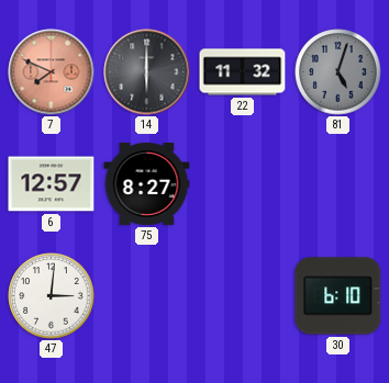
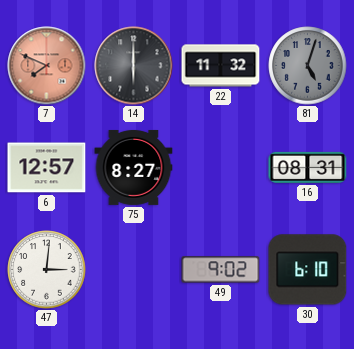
16: none -> 08:31 (308, 167)
49: none -> 9:02 (221, 270)
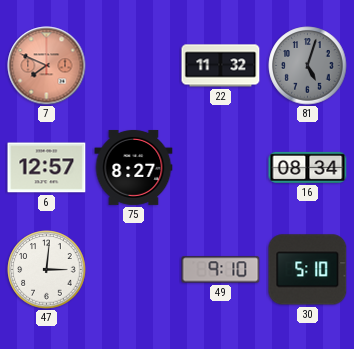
14: 6:00 -> none (134, 66)
16: 08:31 -> 08:34 (308, 167)
49: 9:02 -> 9:10 (221, 270)
30: 6:10 -> 5:10 (308, 270)
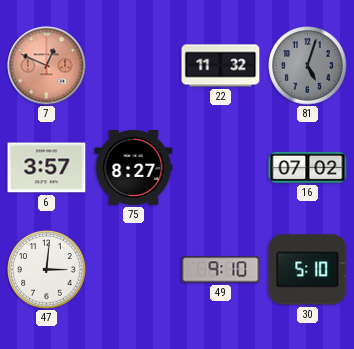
7: 7:49 -> 12:49 (47, 66)
6: 12:57 -> 3:57 (47, 168)
16: 08:34 -> 07:02 (308, 167)
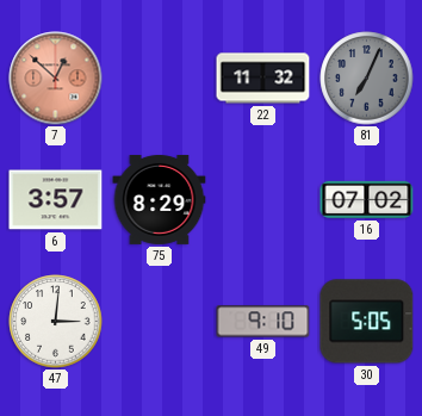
7: 12:49 -> 12:52 (56, 79)
81: 5:03 -> 7:04 (367, 79)
75: 8:27 -> 8:29 (160, 199)
30: 5:10 -> 5:05 (367, 322)
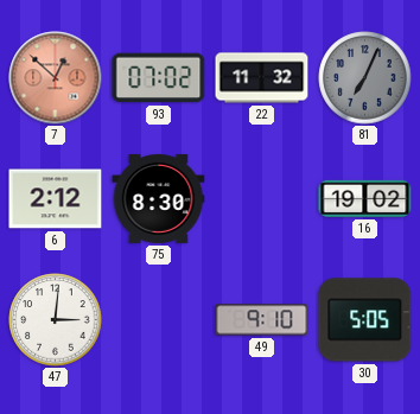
93: none -> 07:02 (159, 78)
6: 3:57 -> 2:12 (56, 199)
75: 8:29 -> 8:30 (159, 198)
16: 07:02 -> 19:02 (365, 198)
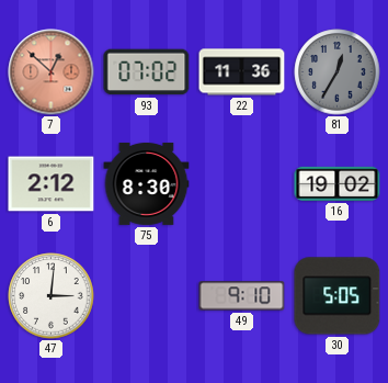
22: 11:32 -> 11:36 (242, 72)
81: 7:04 -> 12:35 (338, 72)
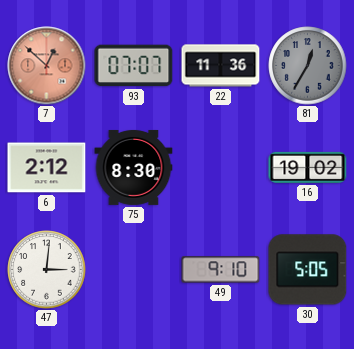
93: 07:02 -> 07:07 (134, 66)
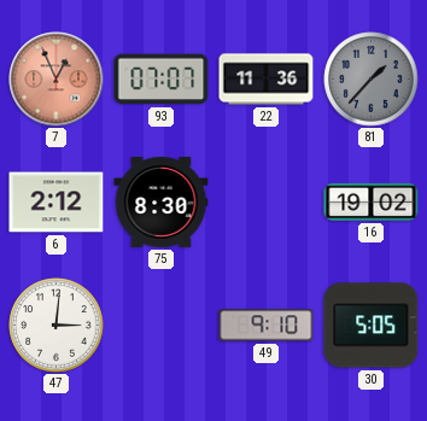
7: 12:52 -> 12:56 (57, 80)
81: 12:35 -> 1:37 (372, 80)
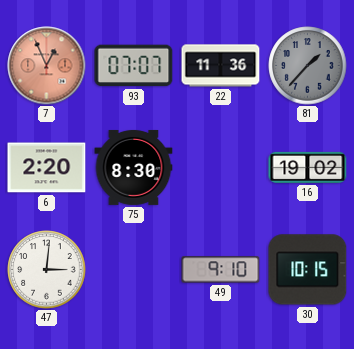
6: 2:12 -> 2:20 (47, 168)
30: 5:05 -> 10:15 (308, 270)
